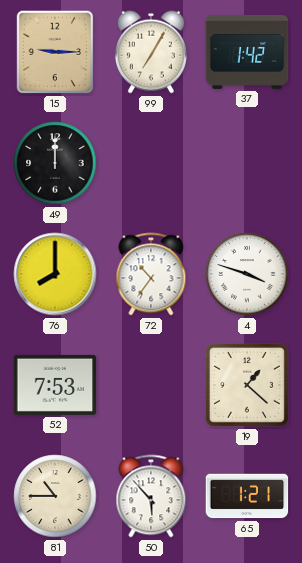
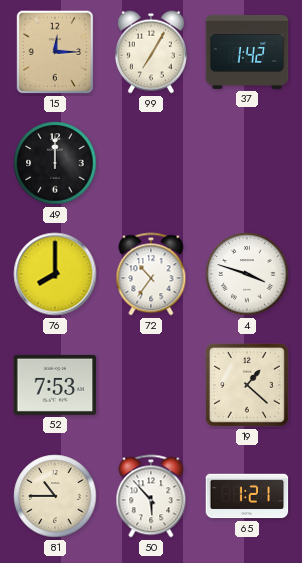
15: 9:15 -> 12:15 (55, 52)
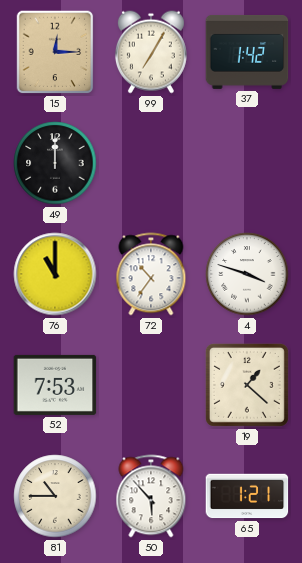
76: 8:00 -> 11:00 (55, 274)
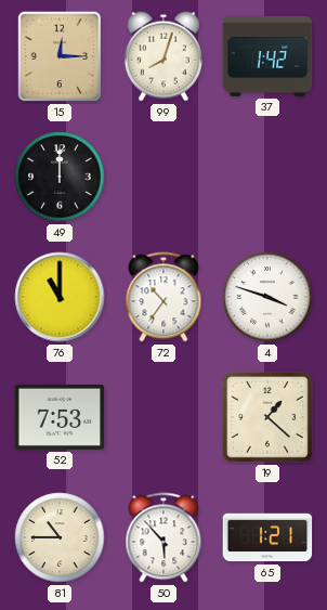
99: 7:05 -> 8:03 (163, 56)
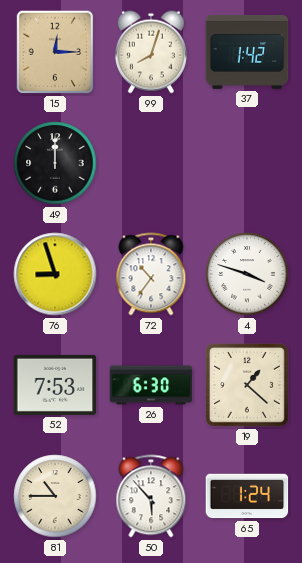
76: 11:00 -> 8:57 (55, 274)
26: none -> 6:30 (151, 385)
65: 1:21 -> 1:24 (247, 496)
